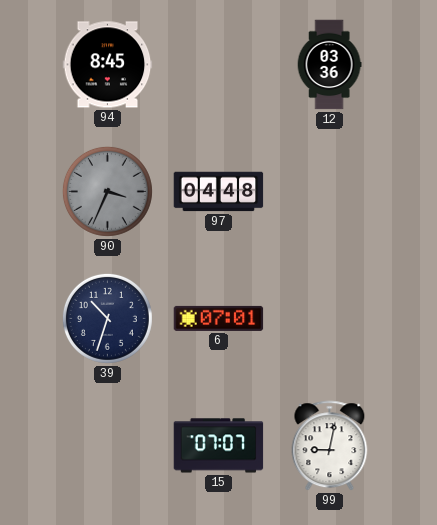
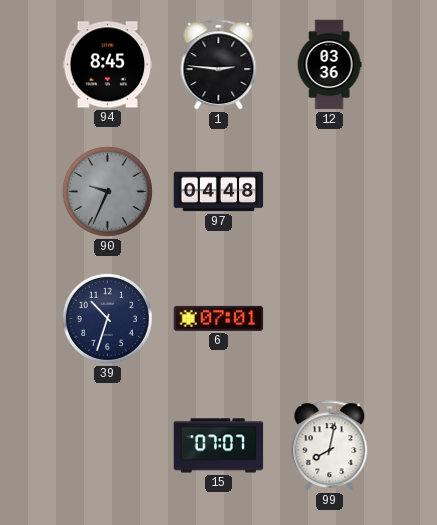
1: none -> 2:46 (219, 65)
90: 3:34 -> 9:34 (107, 191)
99: 9:02 -> 8:02 (330, 446)
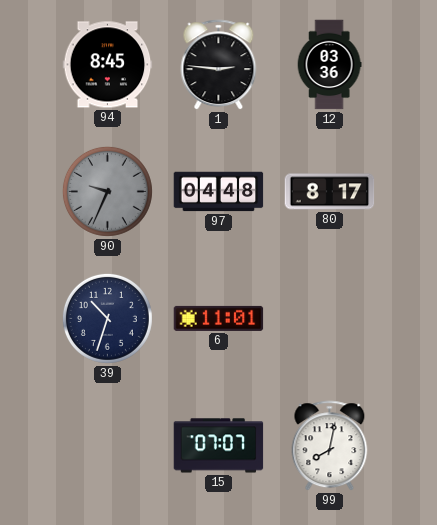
80: none -> 8:17 (330, 192)
6: 07:01 -> 11:01 (219, 318)
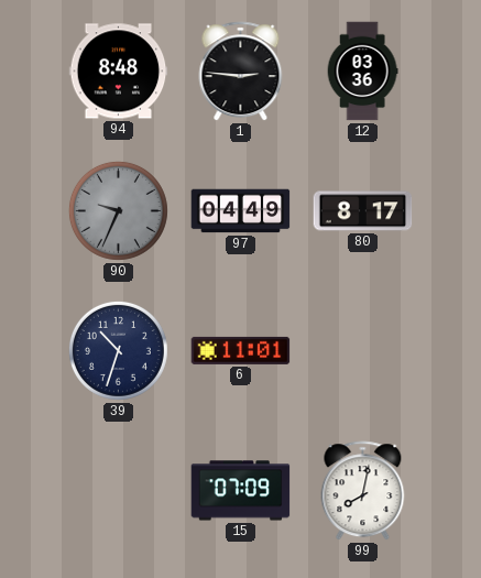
94: 8:45 -> 8:48 (119, 72)
97: 04:48 -> 04:49 (241, 211)
15: 07:07 -> 07:09 (241, 491)
